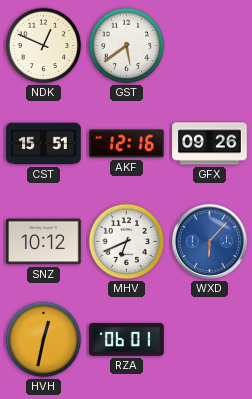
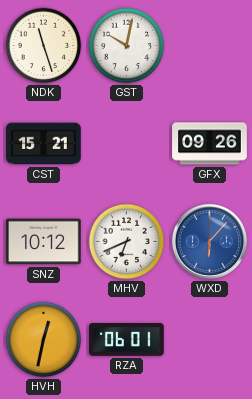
NDK: 12:49 -> 11:27 (44, 46)
GST: 5:39 -> 10:02 (127, 46)
CST: 15:51 -> 15:21 (44, 144)
AKF: 12:16 -> none (127, 144)
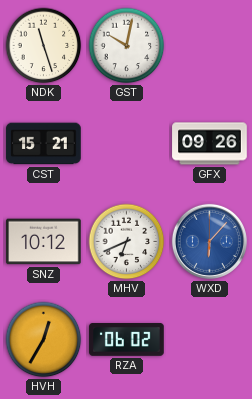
HVH: 12:32 -> 12:35 (44, 340)
RZA: 06:01 -> 06:02 (127, 340)
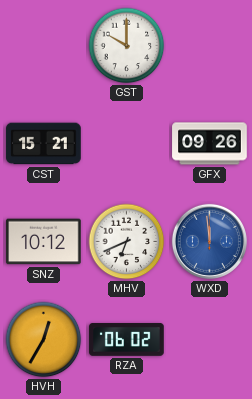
NDK: 11:27 -> none (44, 46)
GST: 10:02 -> 10:00 (127, 46)
WXD: 6:07 -> 11:59 (209, 241)
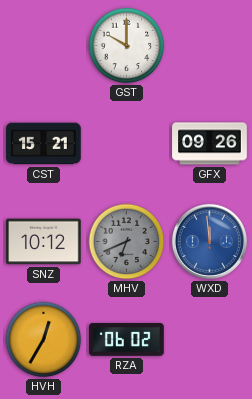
MHV dial: white -> grey (127, 242)
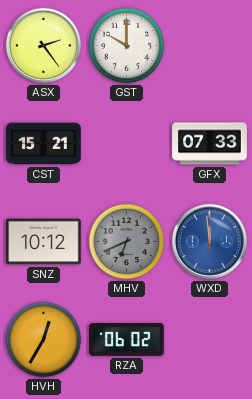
ASX: none -> 2:24 (43, 45)
GFX: 09:26 -> 07:33 (210, 144)
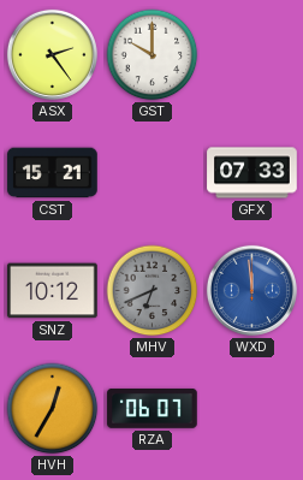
RZA: 06:02 -> 06:07 (153, 409)
